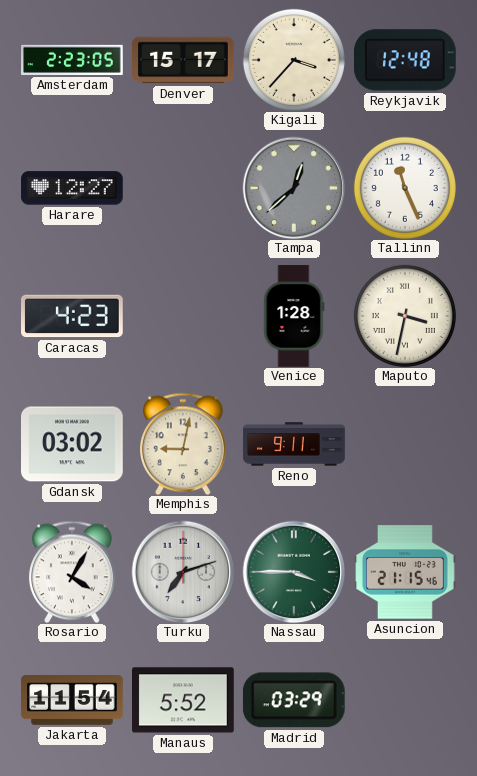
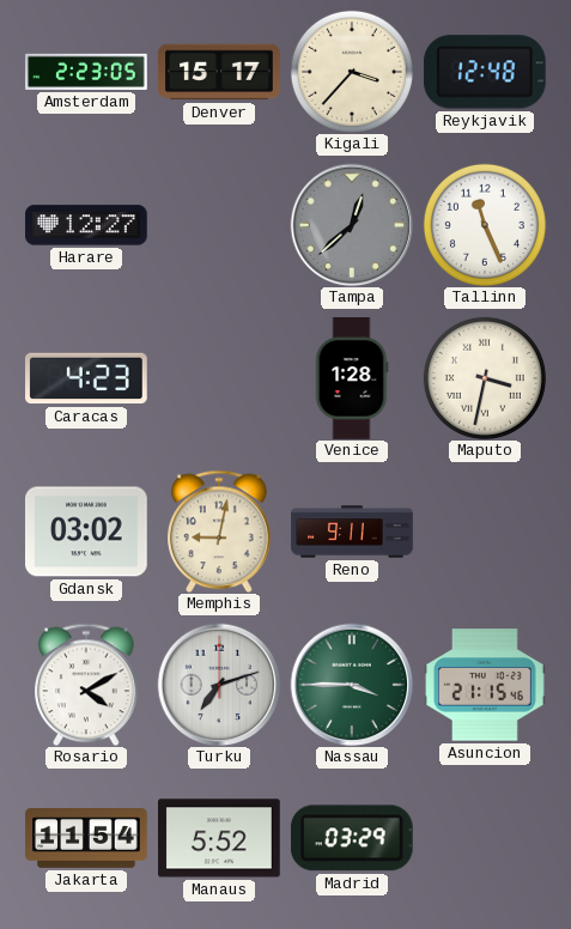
Rosario: 4:05 -> 4:10 (86, 685)
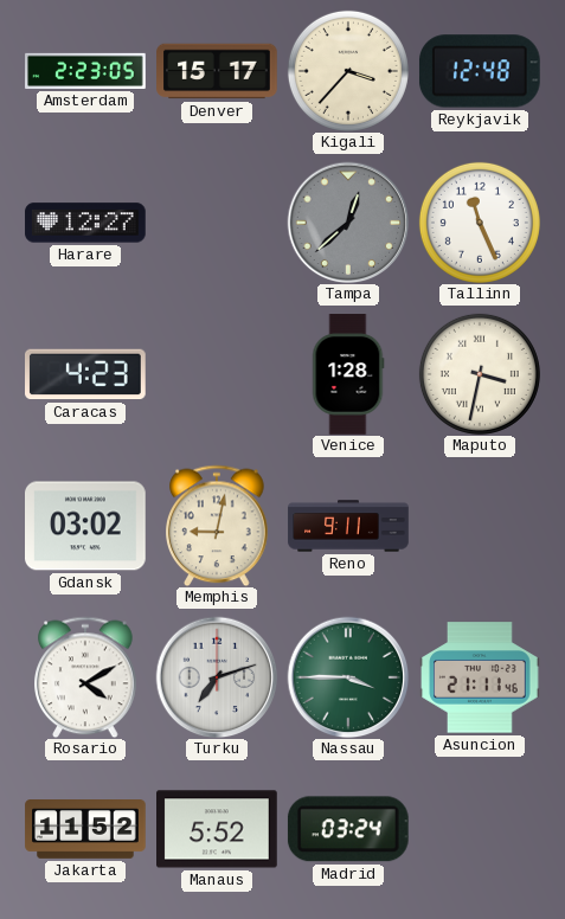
Asuncion: 21:15 -> 21:11 (480, 677)
Jakarta: 11:54 -> 11:52 (85, 830)
Madrid: 03:29 -> 03:24 (348, 829)
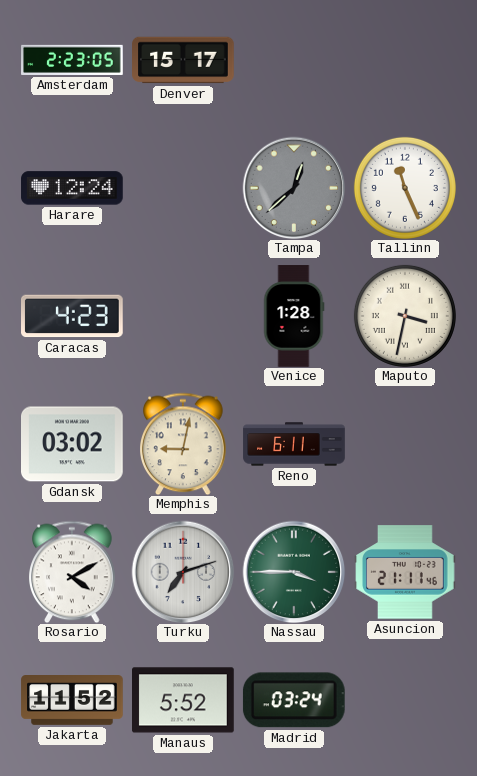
Kigali: 3:37 -> none (348, 71)
Reykjavik: 12:48 -> none (480, 71)
Harare: 12:27 -> 12:24 (72, 188)
Reno: 9:11 -> 6:11 (294, 444)
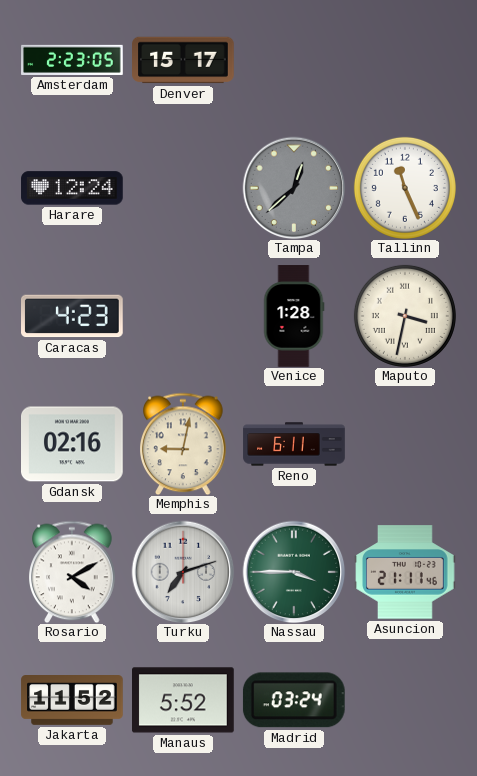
Gdansk: 03:02 -> 02:16 (73, 444)
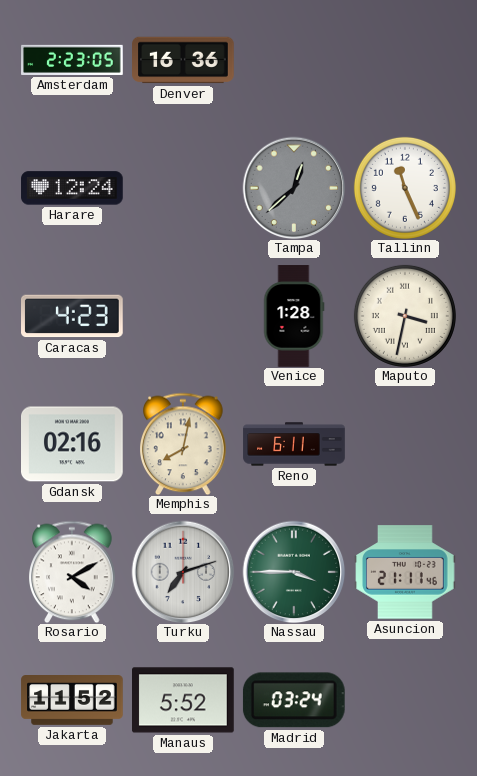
Denver: 15:17 -> 16:36 (183, 60)
Memphis: 9:02 -> 8:02 (183, 444)
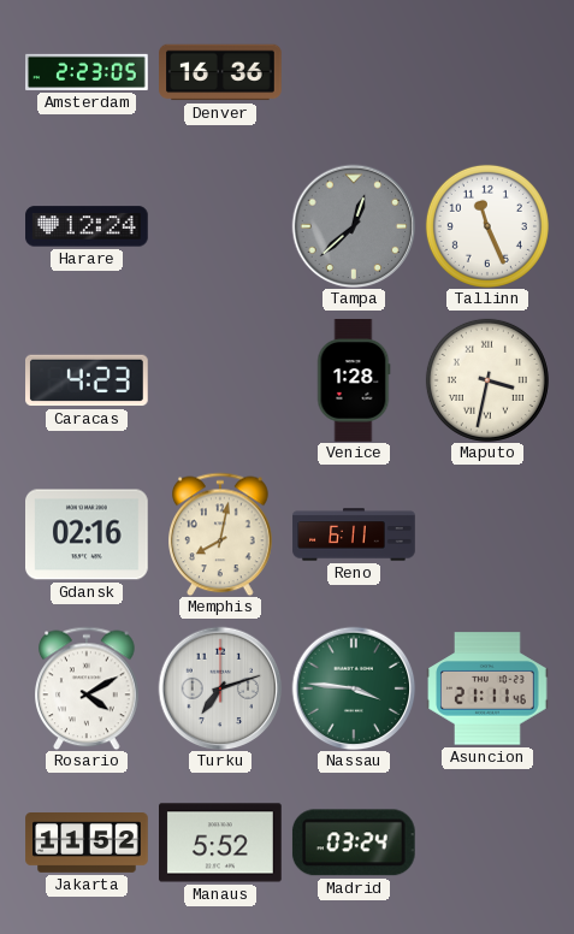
Nassau: 3:45 -> 3:46 (354, 688)
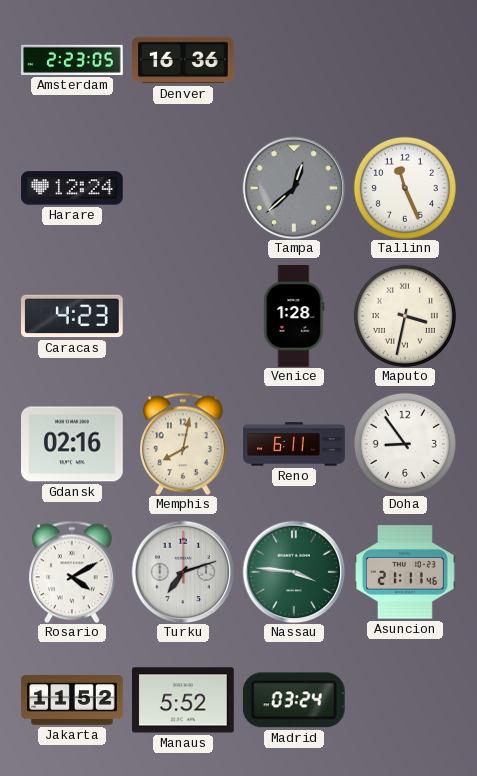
Doha: none -> 8:54 (405, 444)
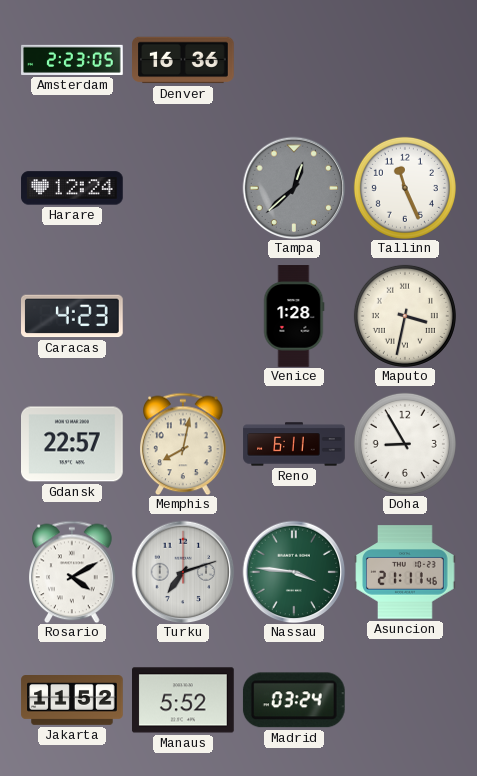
Gdansk: 02:16 -> 22:57 (73, 444)
Doha: 8:54 -> 8:55 (405, 444)
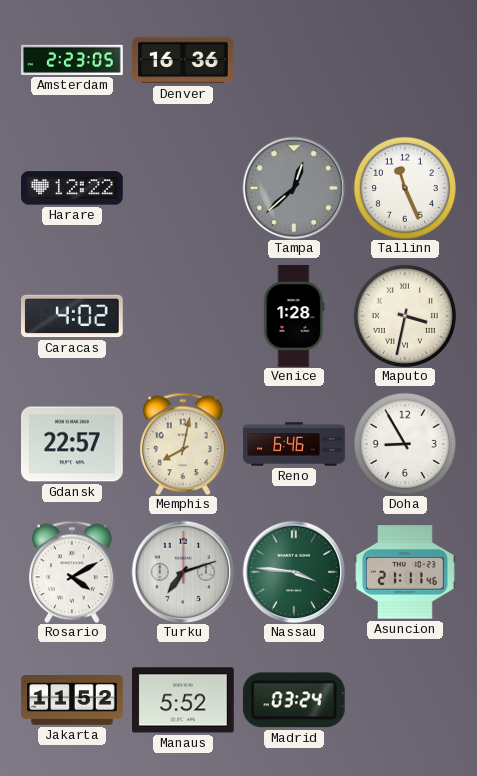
Harare: 12:24 -> 12:22 (72, 188)
Caracas: 4:23 -> 4:02 (73, 316)
Reno: 6:11 -> 6:46 (294, 444)
